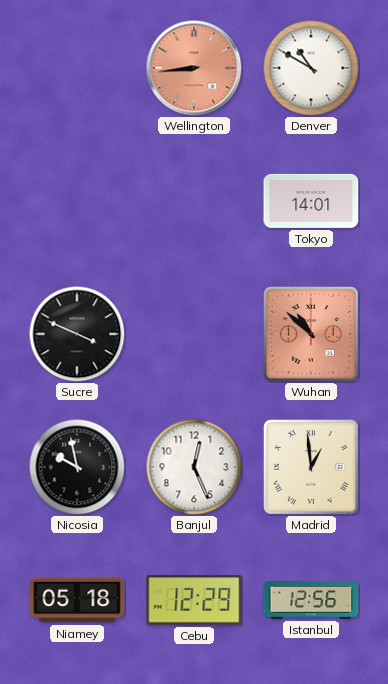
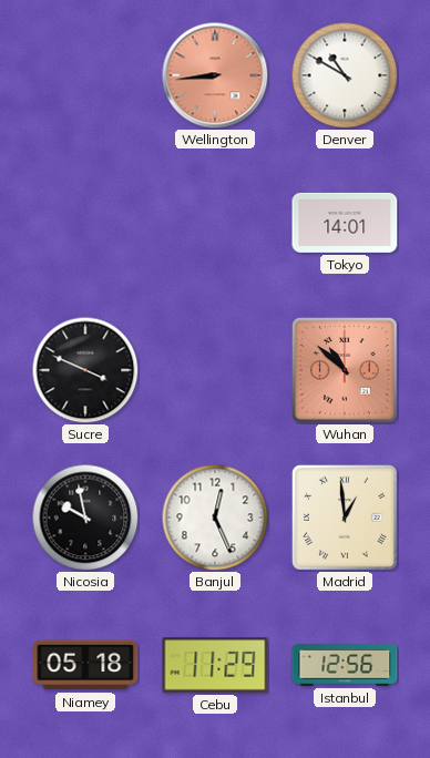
Cebu: 12:29 -> 11:29 (215, 665)
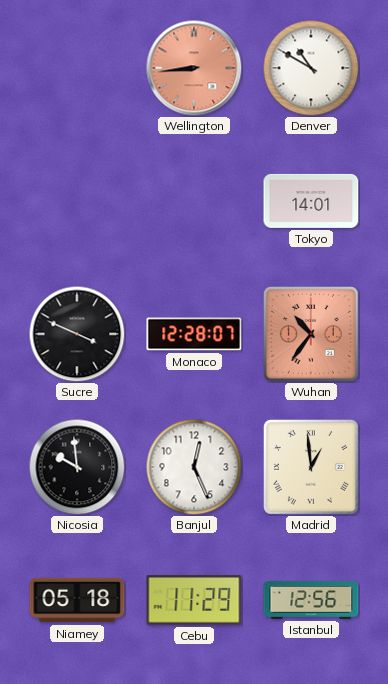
Monaco: none -> 12:28 (194, 334)
Wuhan: 10:52 -> 10:36 (311, 334)
Nicosia: 9:58 -> 9:59 (77, 467)
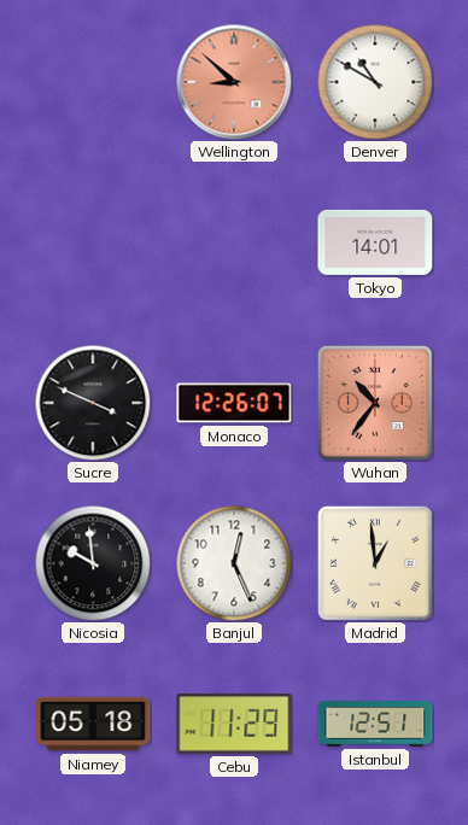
Wellington: 8:44 -> 8:52 (234, 82)
Monaco: 12:28 -> 12:26 (234, 403)
Istanbul: 12:56 -> 12:51 (375, 724)
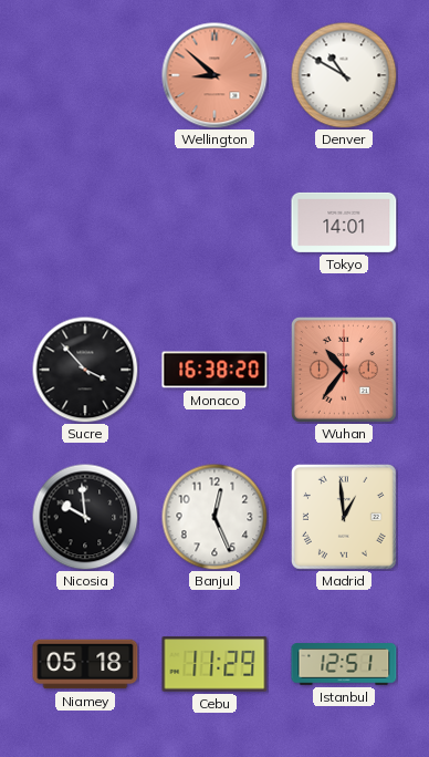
Sucre: 3:49 -> 3:53 (85, 370)
Monaco: 12:26 -> 16:38 (214, 370)
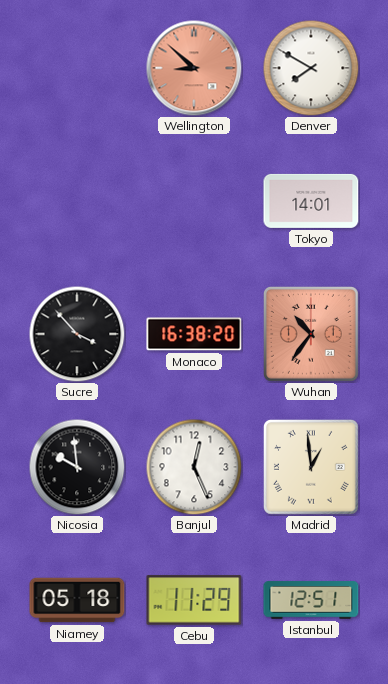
Denver: 10:50 -> 7:50 (311, 68)
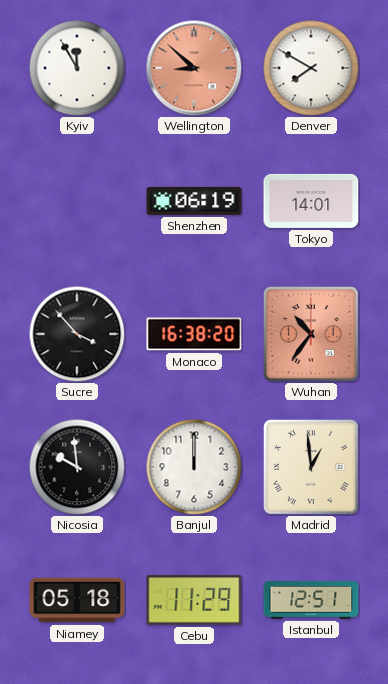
Kyiv: none -> 11:55 (77, 68)
Shenzhen: none -> 06:19 (194, 201)
Banjul: 12:26 -> 12:00 (194, 467)
